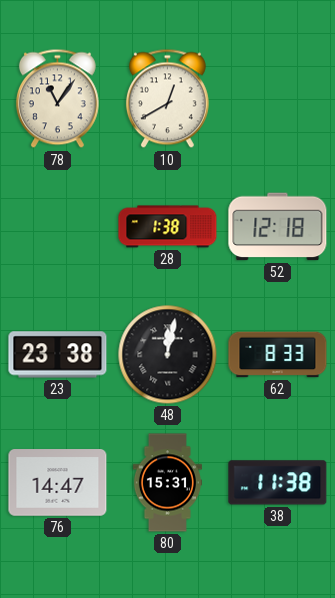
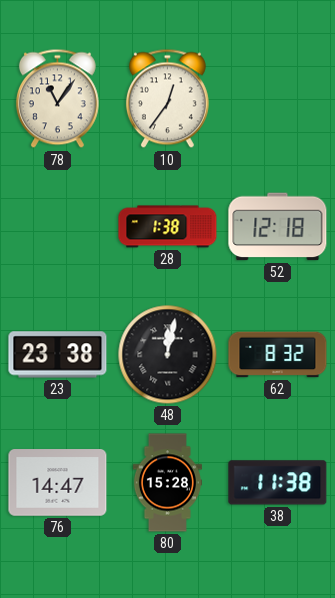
10: 12:40 -> 12:36 (167, 99)
62: 8:33 -> 8:32 (278, 355)
80: 15:31 -> 15:28 (167, 483)
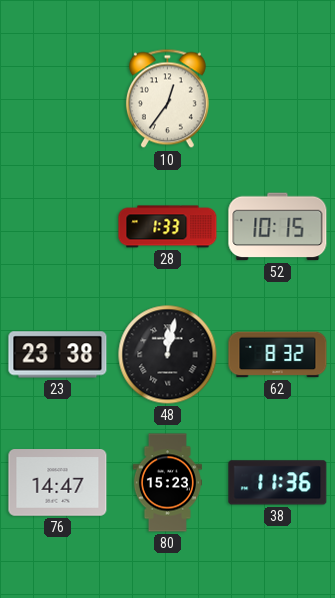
78: 11:06 -> none (57, 99)
28: 1:38 -> 1:33 (168, 227)
52: 12:18 -> 10:15 (278, 227)
80: 15:28 -> 15:23 (167, 483)
38: 11:38 -> 11:36 (278, 483)
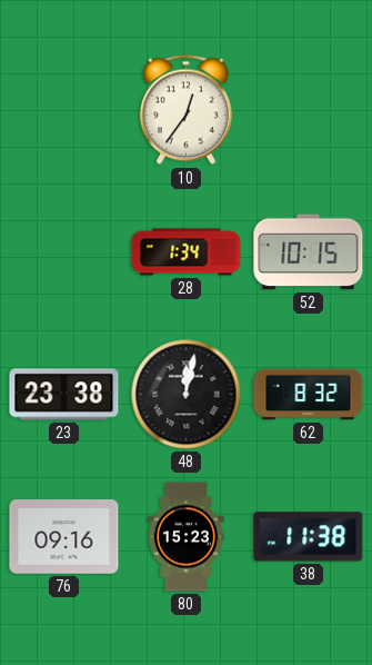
28: 1:33 -> 1:34 (187, 252)
76: 14:47 -> 09:16 (64, 537)
38: 11:36 -> 11:38 (309, 537)
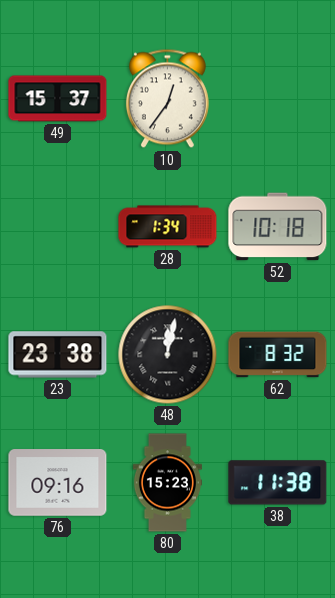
49: none -> 15:37 (58, 99)
52: 10:15 -> 10:18 (278, 227)
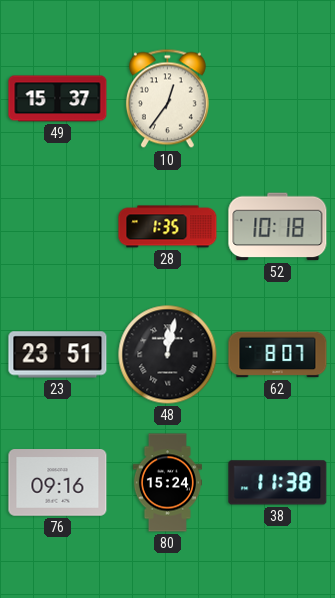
28: 1:34 -> 1:35 (168, 227)
23: 23:38 -> 23:51 (58, 355)
62: 8:32 -> 8:07 (278, 355)
80: 15:23 -> 15:24 (167, 483)
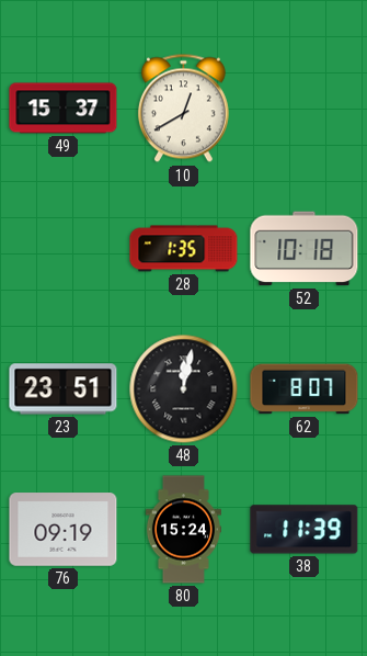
10: 12:36 -> 12:40 (183, 109)
76: 09:16 -> 09:19 (64, 530)
38: 11:38 -> 11:39 (305, 530)
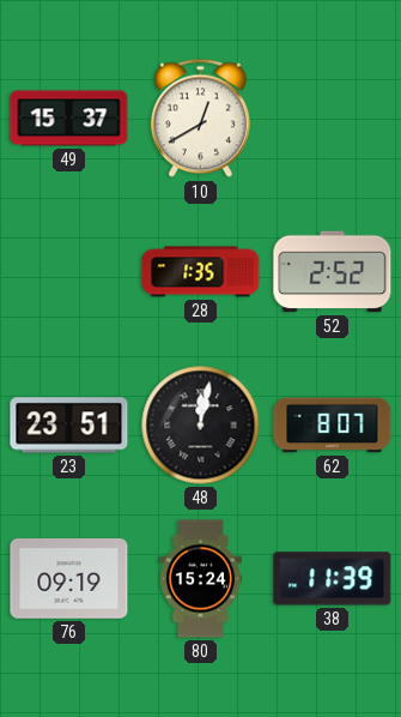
52: 10:18 -> 2:52 (333, 272)
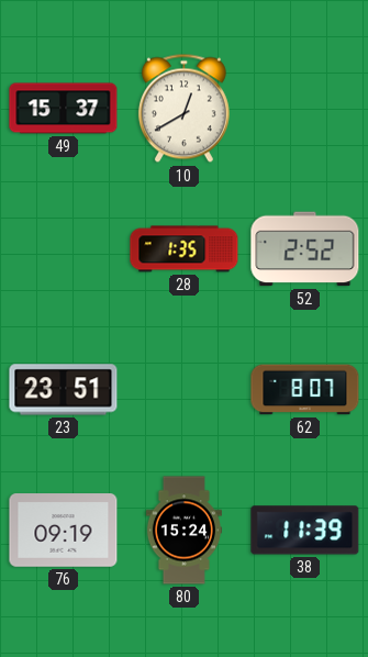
48: 12:02 -> none (201, 426)
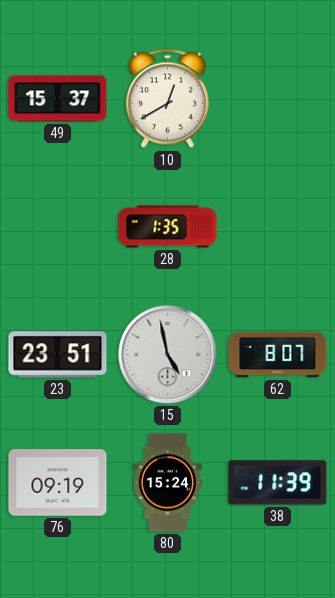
52: 2:52 -> none (305, 249)
15: none -> 4:58 (168, 355)
